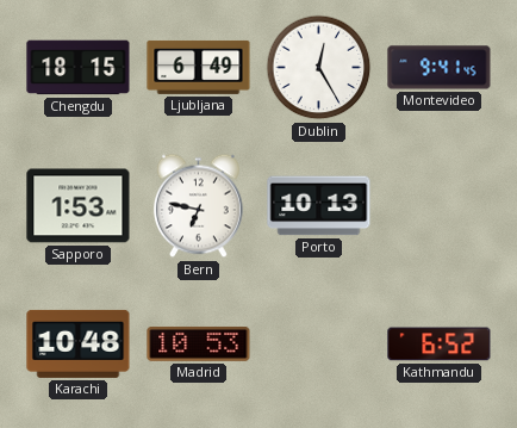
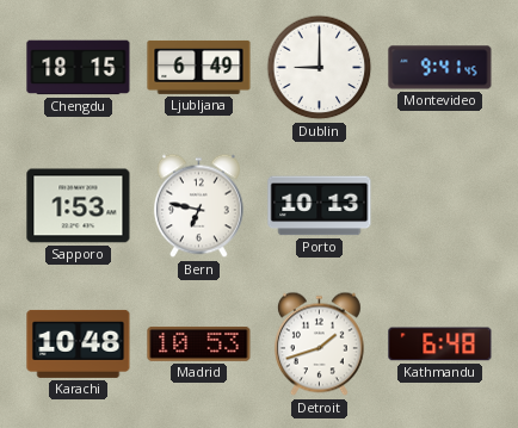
Dublin: 12:25 -> 9:00 (320, 68)
Detroit: none -> 1:42 (319, 345)
Kathmandu: 6:52 -> 6:48 (440, 345)
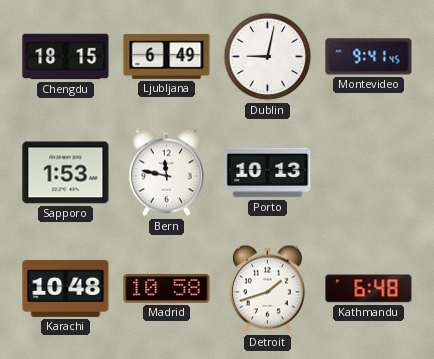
Dublin: 9:00 -> 9:02 (268, 57)
Bern: 6:47 -> 11:47 (166, 173)
Madrid: 10:53 -> 10:58 (167, 288)
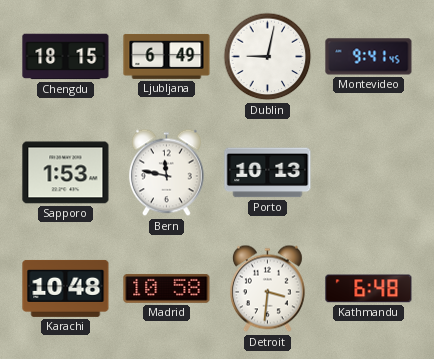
Detroit: 1:42 -> 3:31 (267, 289)
